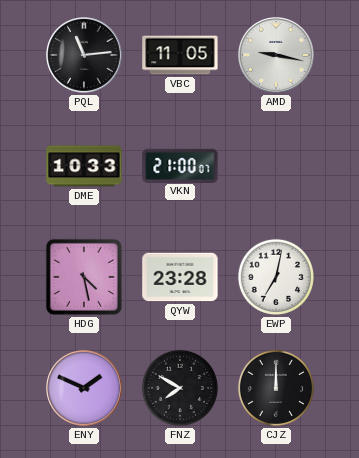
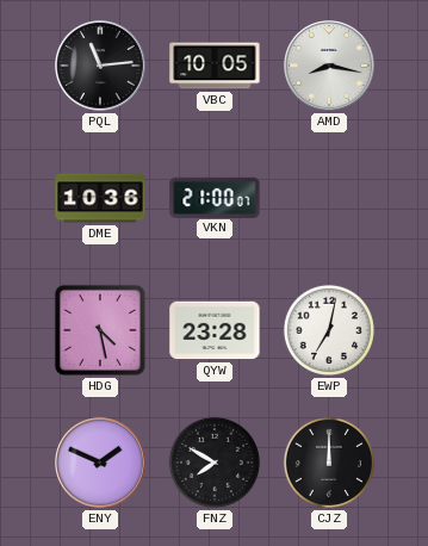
VBC: 11:05 -> 10:05 (215, 66)
AMD: 9:17 -> 8:17 (330, 67)
DME: 10:33 -> 10:36 (100, 198)
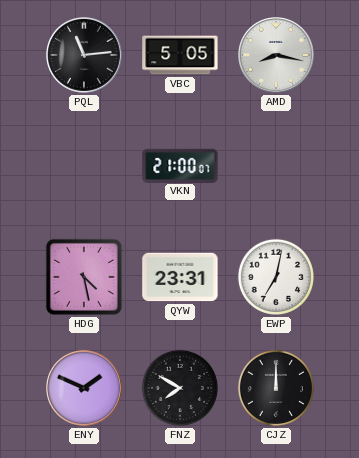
VBC: 10:05 -> 5:05 (180, 55)
DME: 10:36 -> none (100, 198)
QYW: 23:28 -> 23:31 (180, 277)
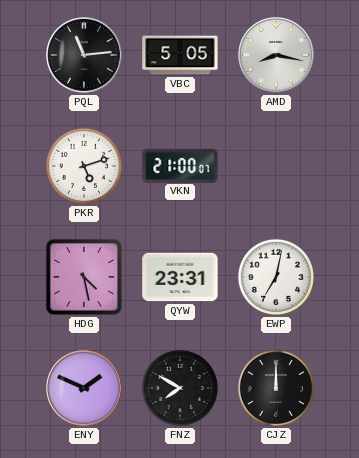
PKR: none -> 5:12 (84, 166)
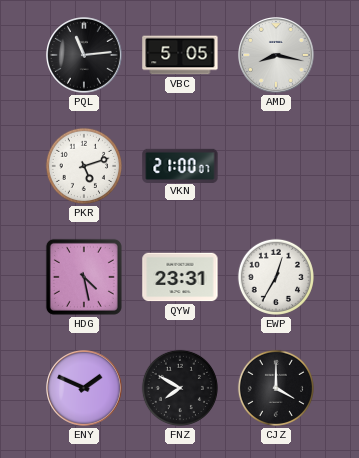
EWP: 7:02 -> 12:35 (276, 277)
CJZ: 12:00 -> 4:00 (276, 388)
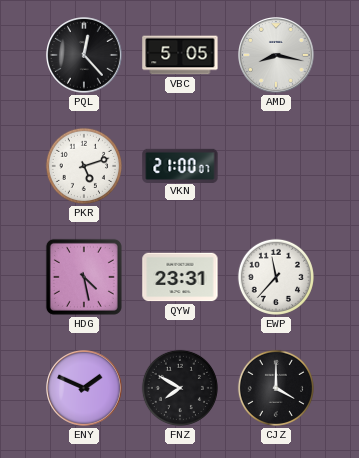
PQL: 11:14 -> 12:23 (85, 56)
EWP: 12:35 -> 11:37 (276, 277)
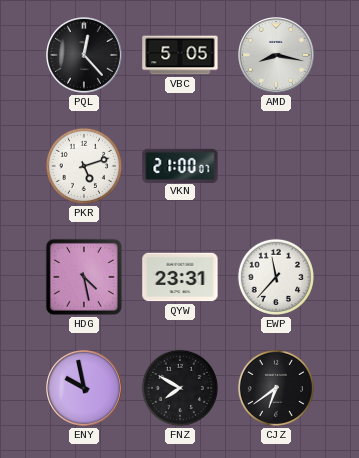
ENY: 1:49 -> 9:58 (85, 389)
CJZ: 4:00 -> 6:39 (276, 388)
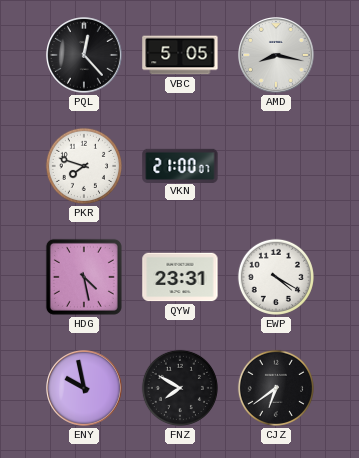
PKR: 5:12 -> 7:48 (84, 166)
EWP: 11:37 -> 4:20 (276, 277)
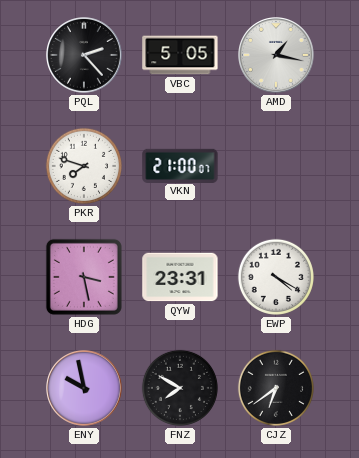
PQL: 12:23 -> 2:23 (85, 56)
AMD: 8:17 -> 1:17 (277, 56)
HDG: 4:28 -> 3:28 (84, 277)
